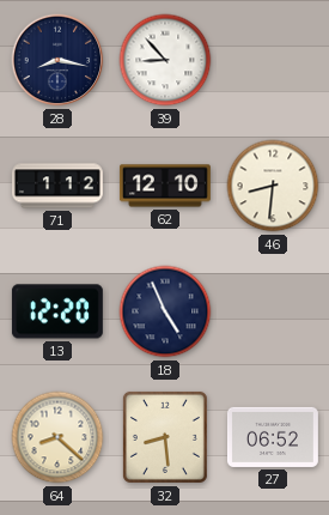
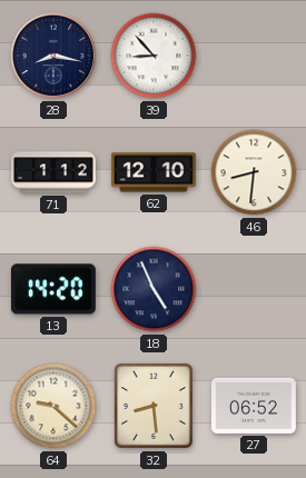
13: 12:20 -> 14:20 (53, 289)
64: 8:22 -> 9:22 (53, 406)
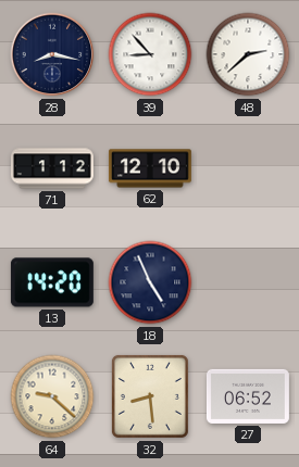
48: none -> 2:38 (248, 54)
46: 8:31 -> none (254, 172)
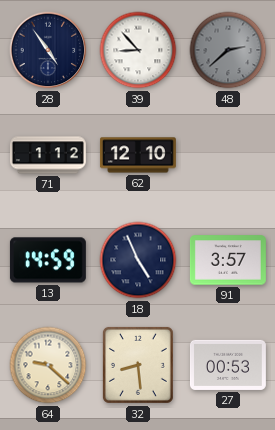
28: 8:17 -> 4:54 (48, 50)
48 dial: white -> grey (228, 50)
13: 14:20 -> 14:59 (48, 260)
91: none -> 3:57 (228, 260)
27: 06:52 -> 00:53 (228, 365)
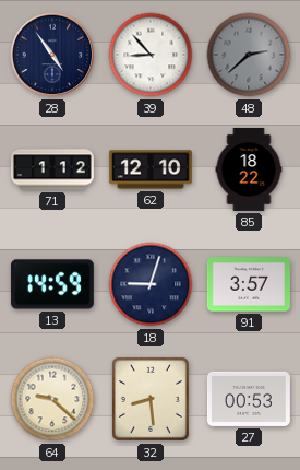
85: none -> 18:22 (249, 169)
18: 4:56 -> 9:03 (151, 284)
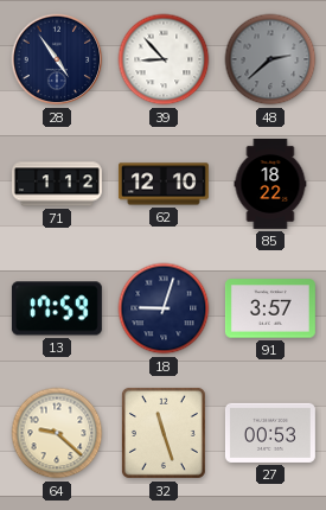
13: 14:59 -> 17:59 (57, 308)
32: 8:29 -> 11:27 (164, 433)
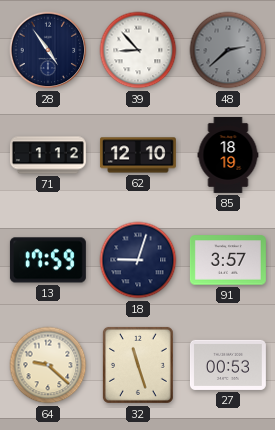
85: 18:22 -> 18:19 (228, 155)
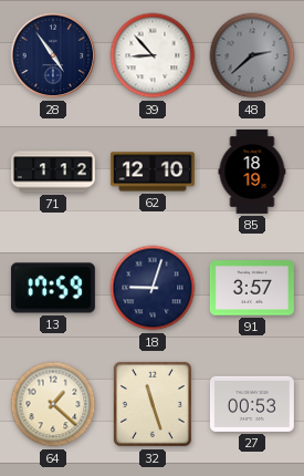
64: 9:22 -> 1:22 (53, 404)
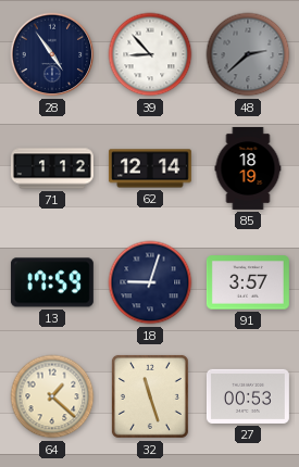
62: 12:10 -> 12:14 (150, 168)
